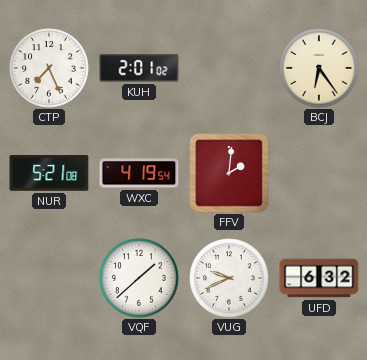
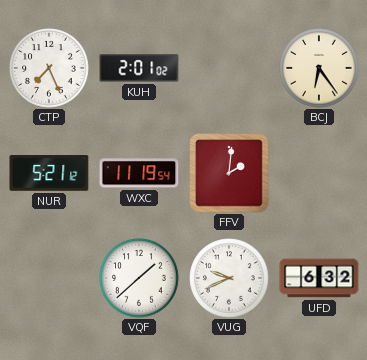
NUR: 5:21:08 -> 5:21:12 (49, 173)
WXC: 4:19 -> 11:19 (139, 173)
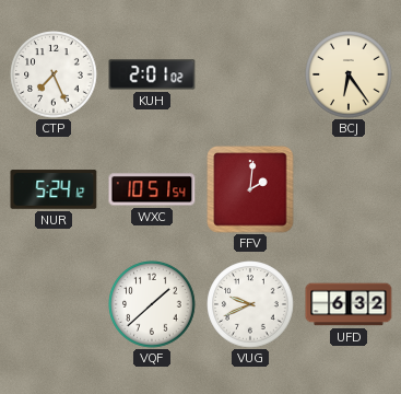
NUR: 5:21 -> 5:24 (54, 189)
WXC: 11:19 -> 10:51 (152, 189)
